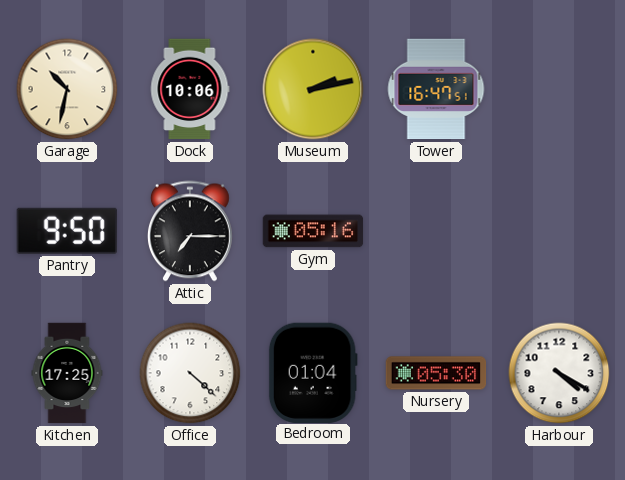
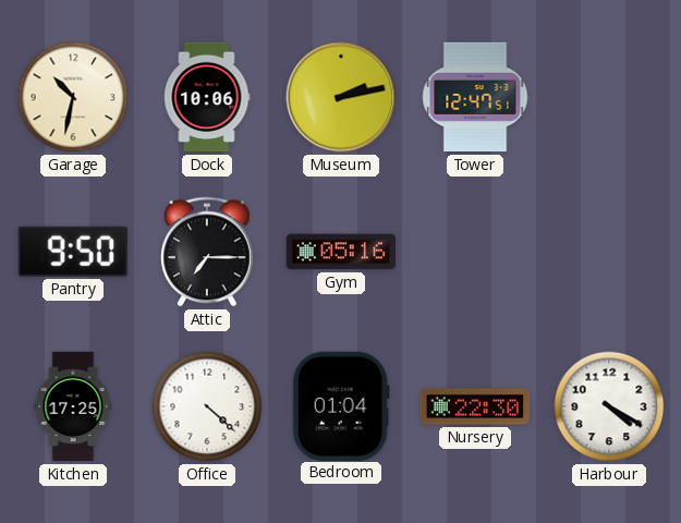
Tower: 16:47 -> 12:47 (475, 97)
Nursery: 05:30 -> 22:30 (475, 406)
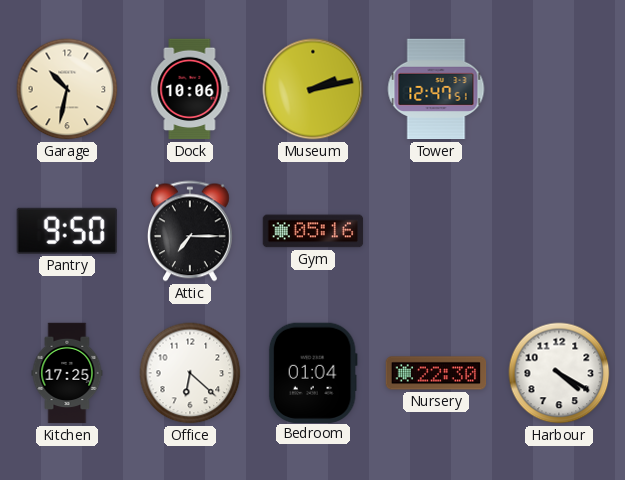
Office: 4:22 -> 6:22 (190, 373)
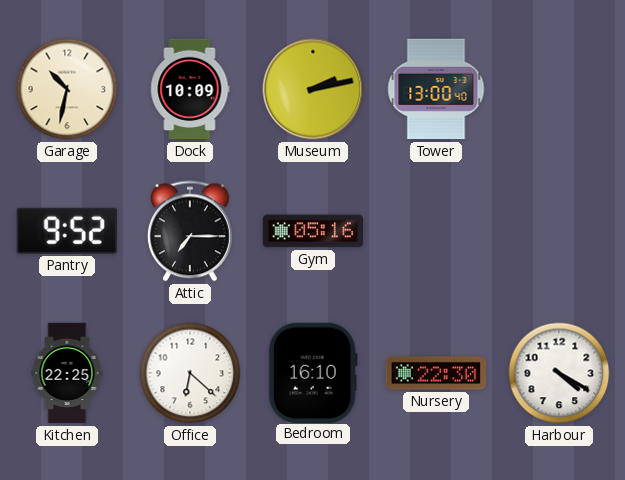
Dock: 10:06 -> 10:09 (190, 89)
Tower: 12:47 -> 13:00 (436, 89)
Pantry: 9:50 -> 9:52 (67, 231)
Kitchen: 17:25 -> 22:25 (67, 373)
Bedroom: 01:04 -> 16:10 (313, 372)
